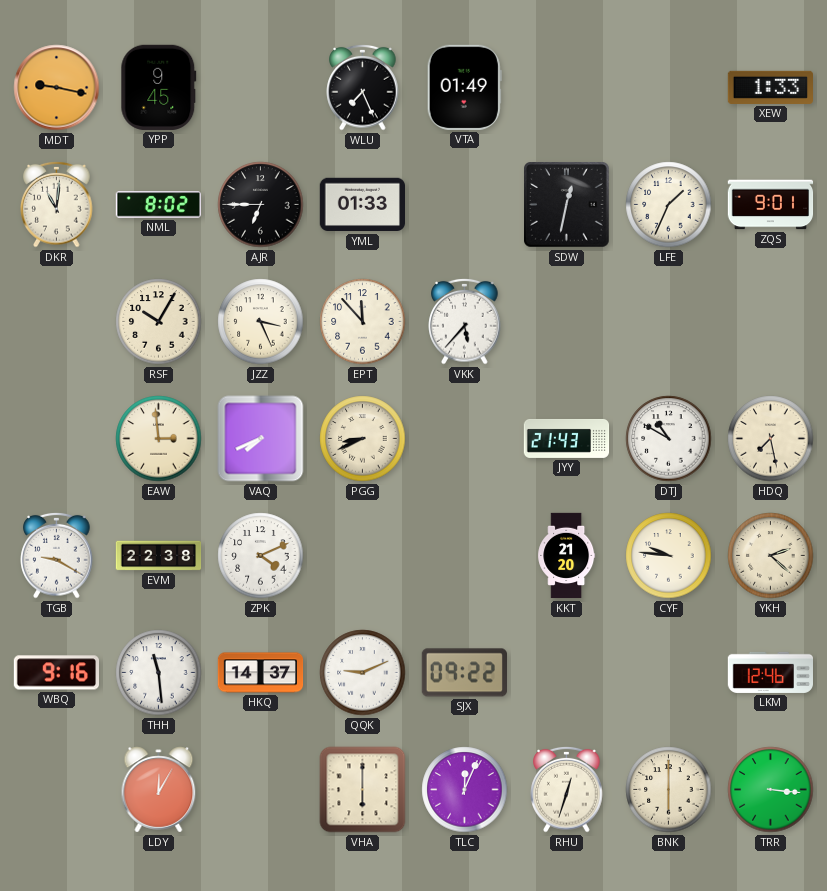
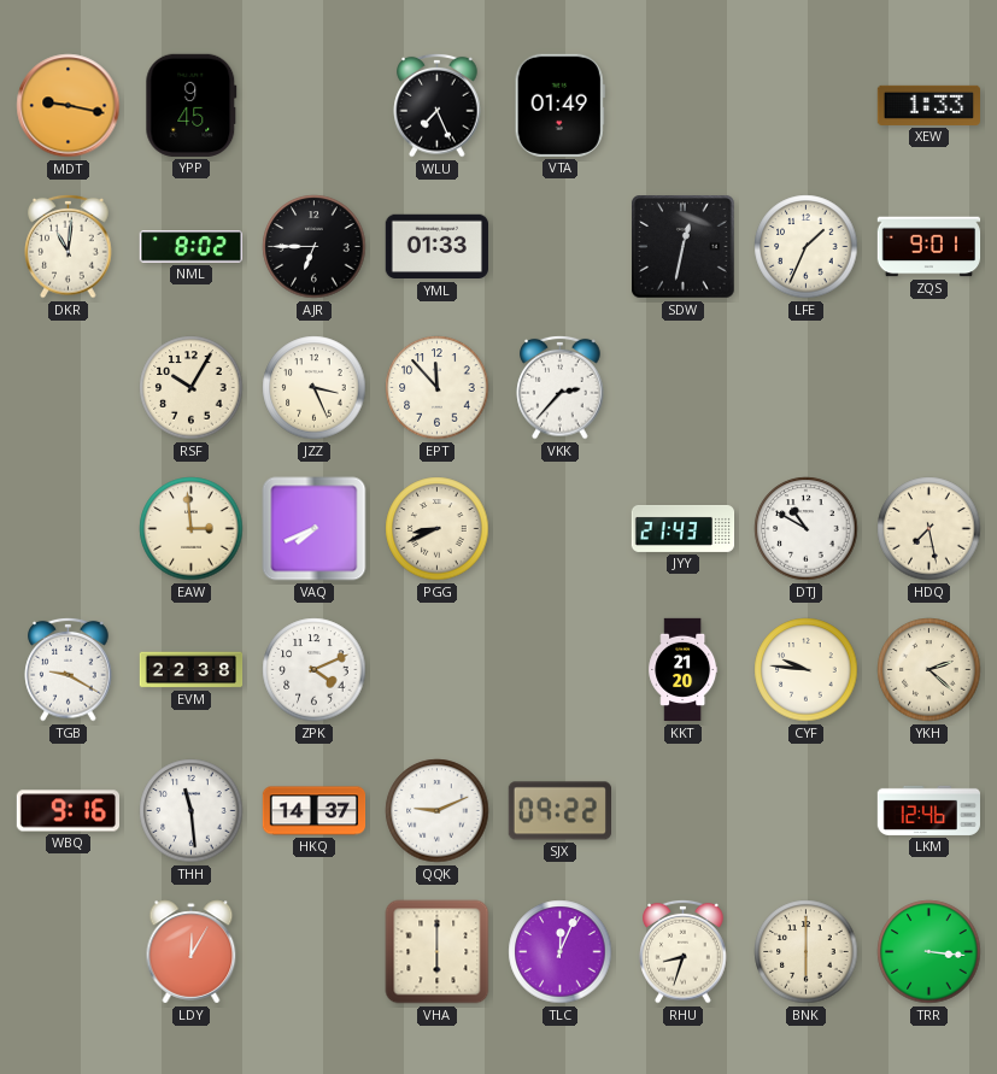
VKK: 5:37 -> 2:37 (561, 387)
RHU: 12:33 -> 8:33 (684, 951)
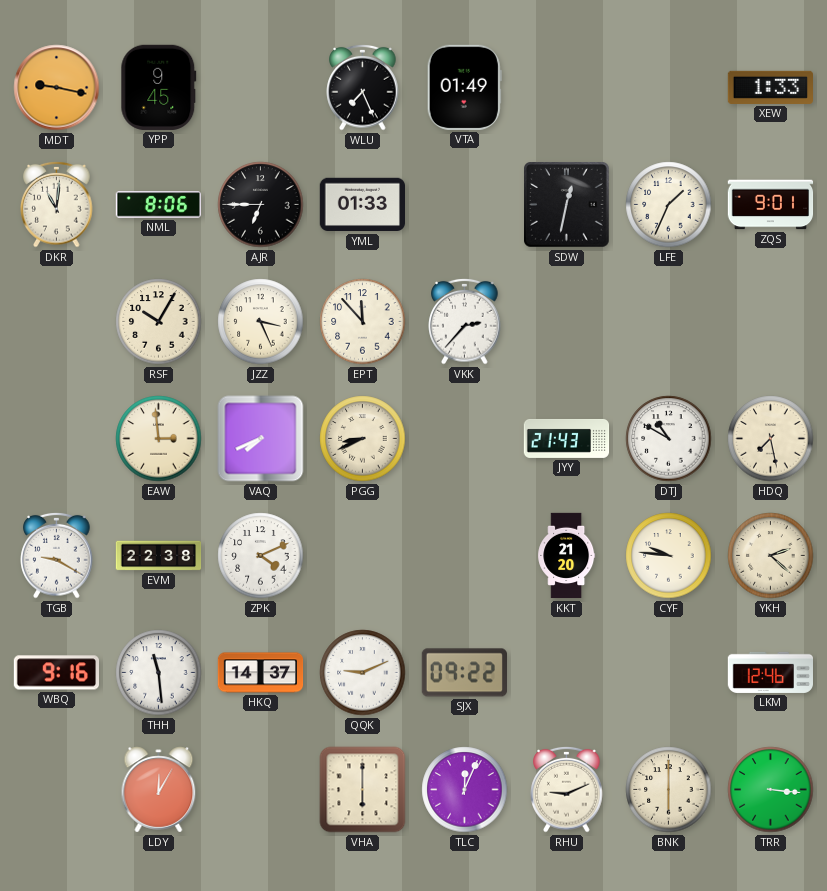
NML: 8:02 -> 8:06 (159, 205)
RHU: 8:33 -> 9:11 (567, 789)
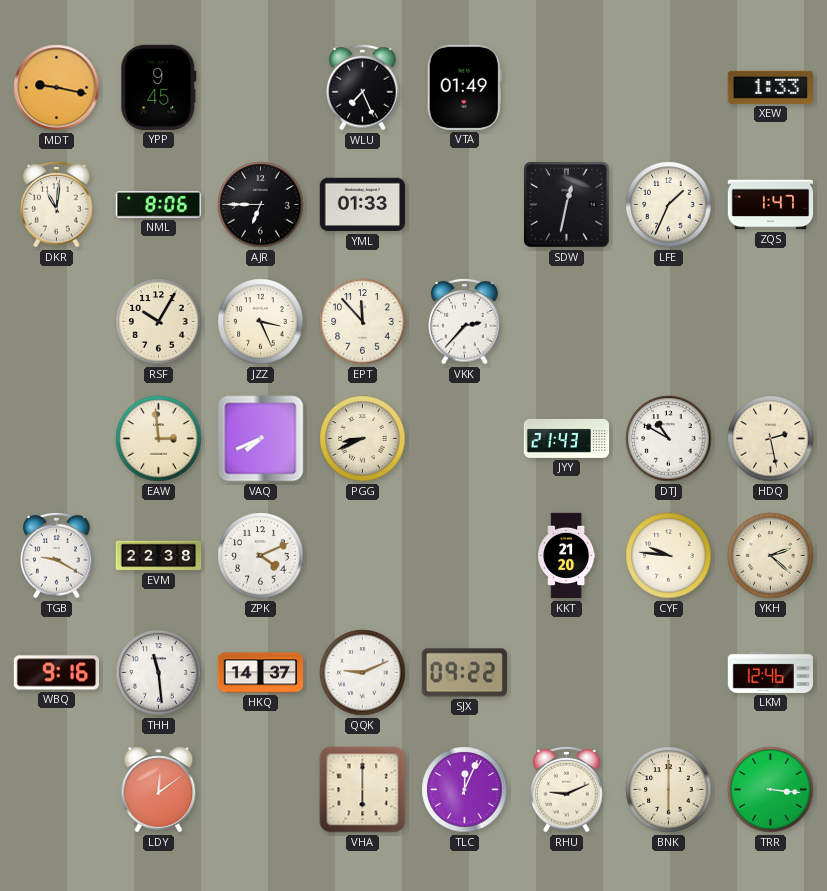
ZQS: 9:01 -> 1:47 (771, 205)
HDQ: 7:28 -> 2:28 (771, 439)
LDY: 12:05 -> 12:09 (159, 790)
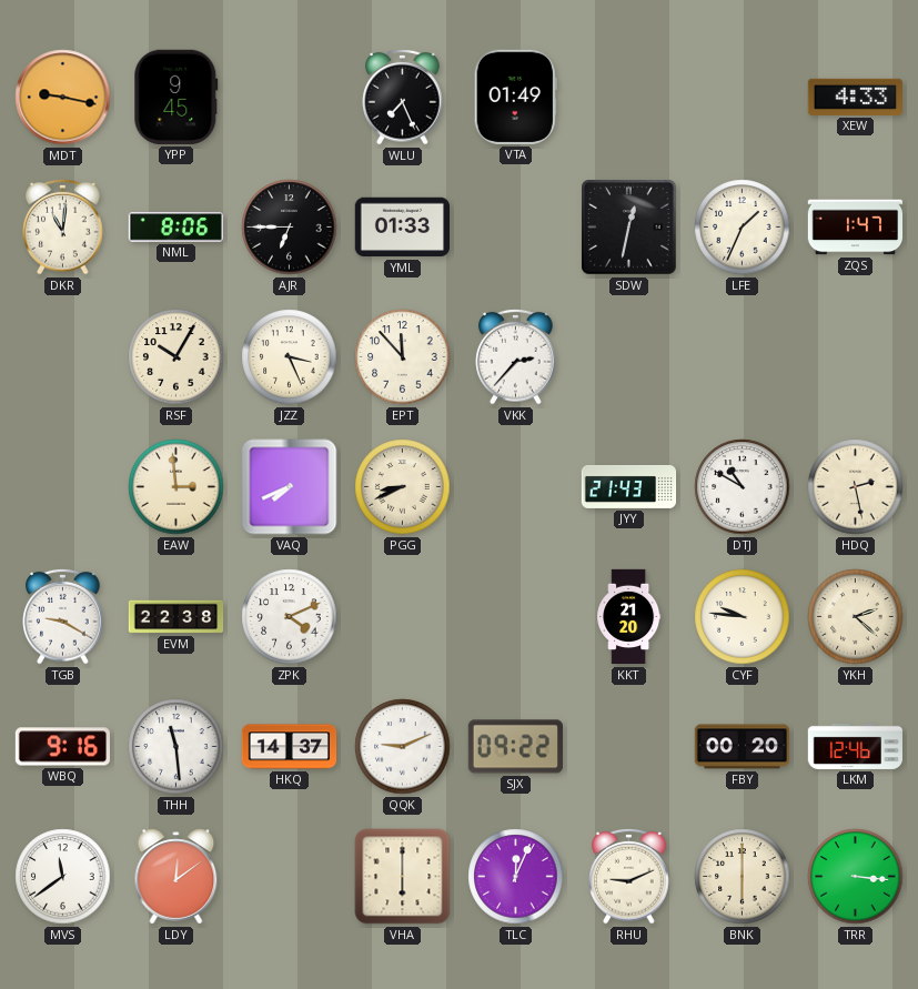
XEW: 1:33 -> 4:33 (855, 97)
FBY: none -> 00:20 (742, 747)
MVS: none -> 11:39 (63, 877)
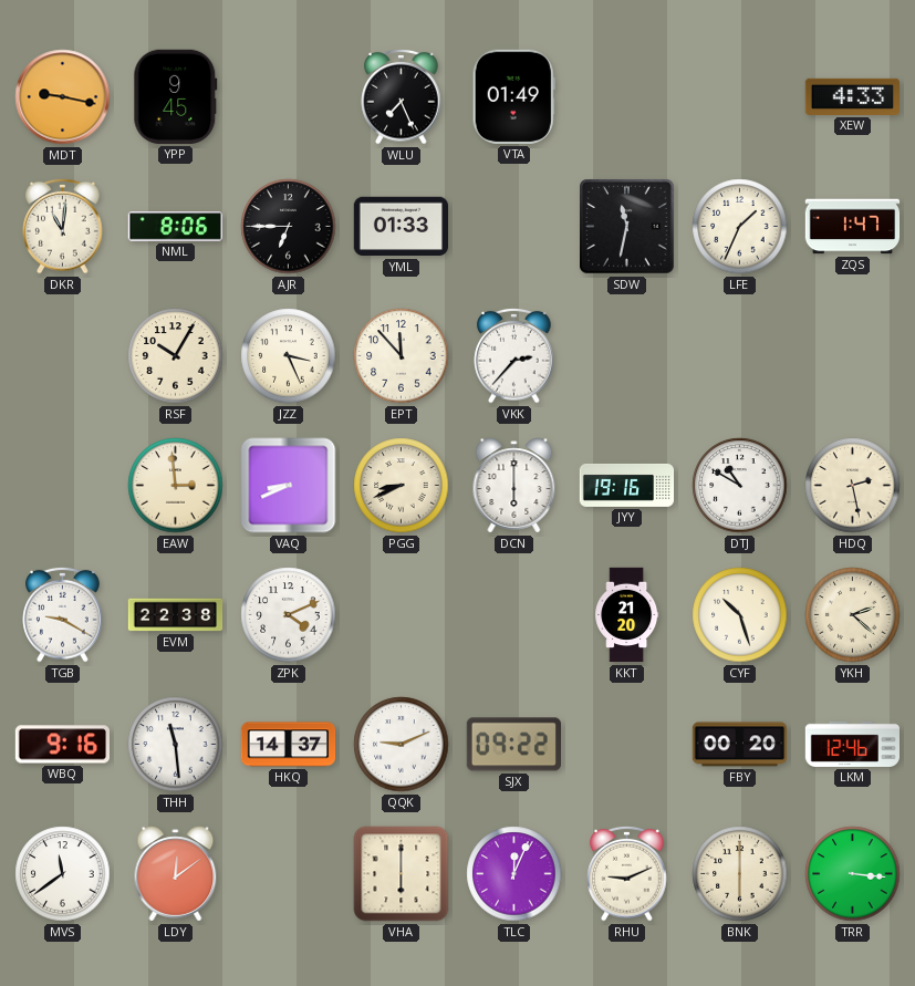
SDW: 12:32 -> 11:32 (627, 227)
VAQ: 7:41 -> 8:41 (289, 486)
DCN: none -> 6:00 (514, 486)
JYY: 21:43 -> 19:16 (627, 485)
CYF: 9:46 -> 10:27 (740, 615)
